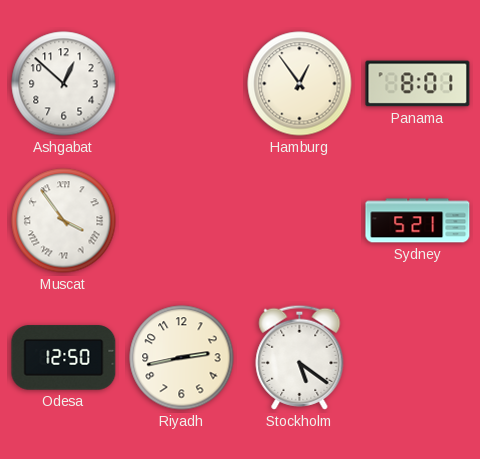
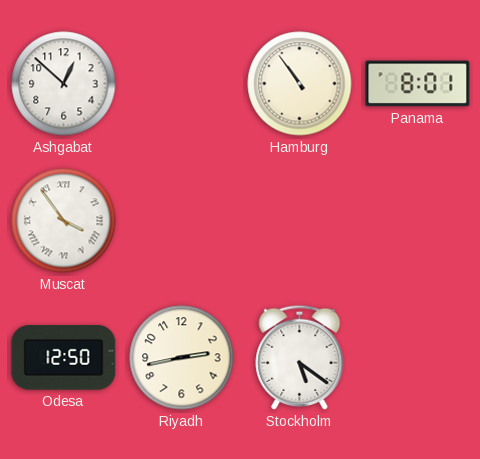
Hamburg: 12:54 -> 10:54 (300, 84)
Sydney: 5:21 -> none (418, 221)
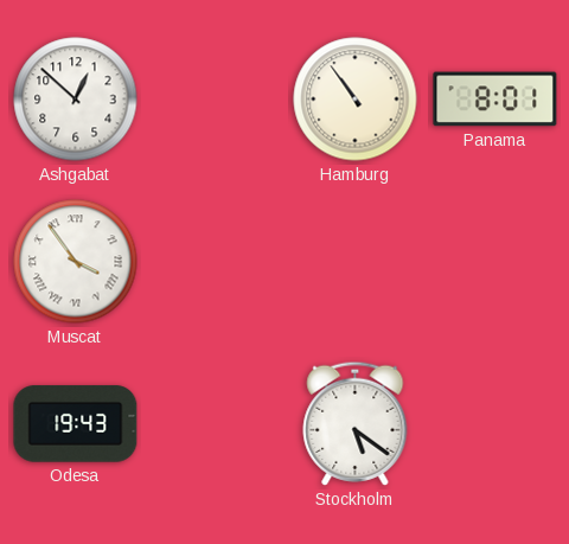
Odesa: 12:50 -> 19:43 (76, 424)
Riyadh: 2:43 -> none (182, 358)
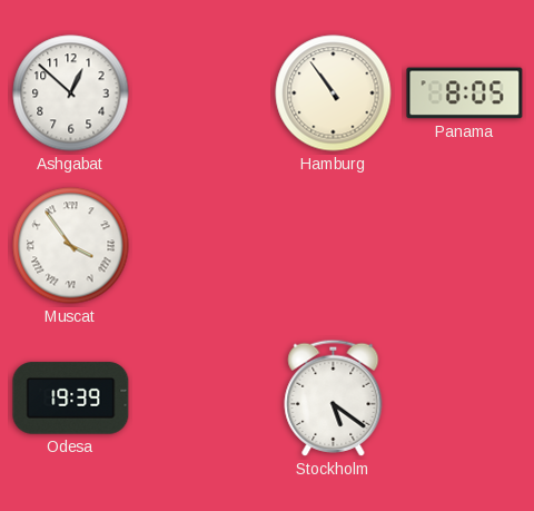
Panama: 8:01 -> 8:05 (465, 94)
Odesa: 19:43 -> 19:39 (71, 399)
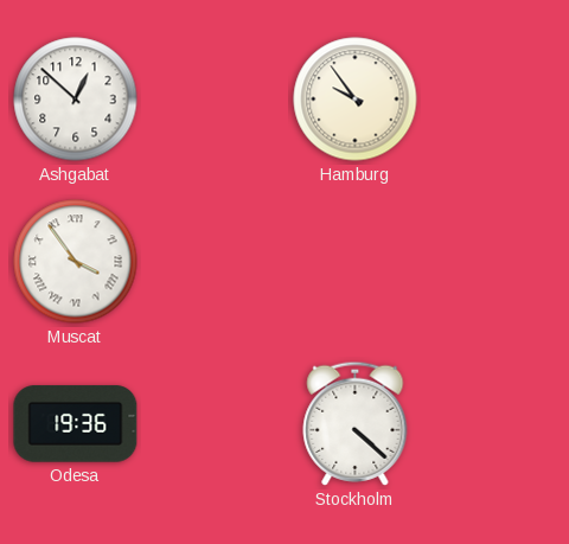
Hamburg: 10:54 -> 9:54 (356, 100)
Panama: 8:05 -> none (465, 94)
Odesa: 19:39 -> 19:36 (76, 424)
Stockholm: 5:21 -> 4:22 (356, 423)
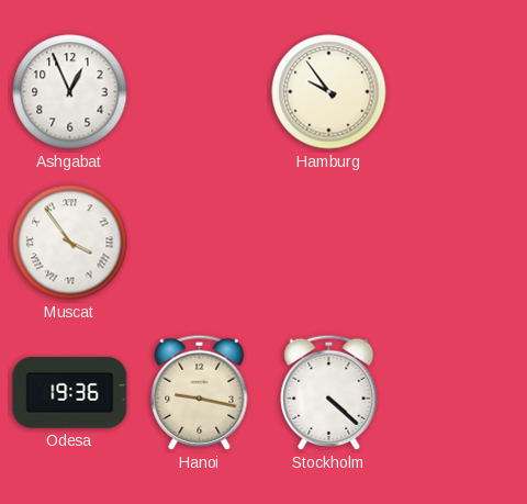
Ashgabat: 12:52 -> 12:56 (70, 92)
Hanoi: none -> 9:17 (200, 392)
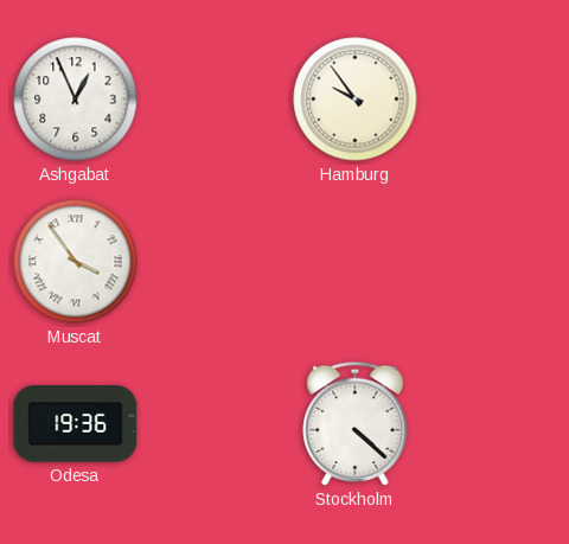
Hanoi: 9:17 -> none (200, 392)
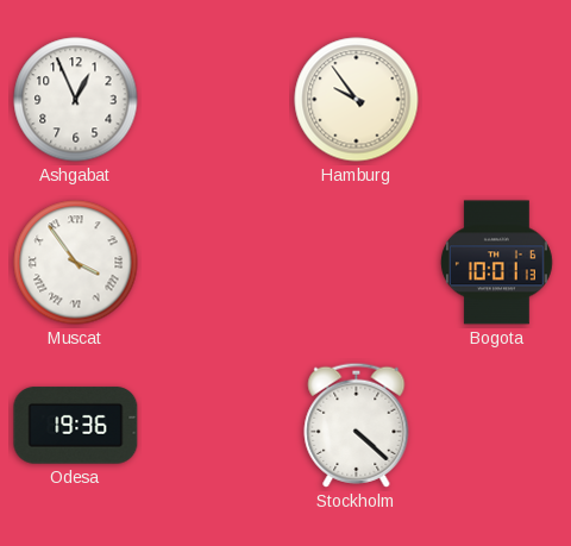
Bogota: none -> 10:01 (496, 263)
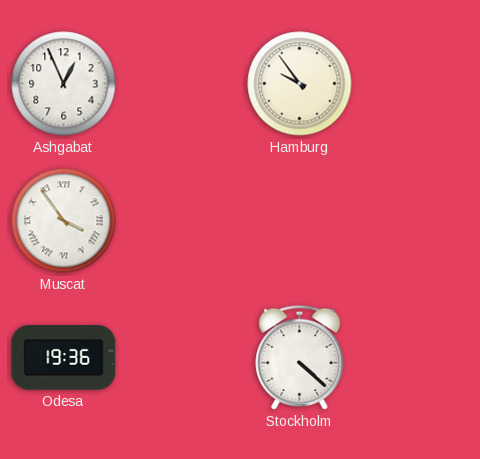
Bogota: 10:01 -> none (496, 263)
